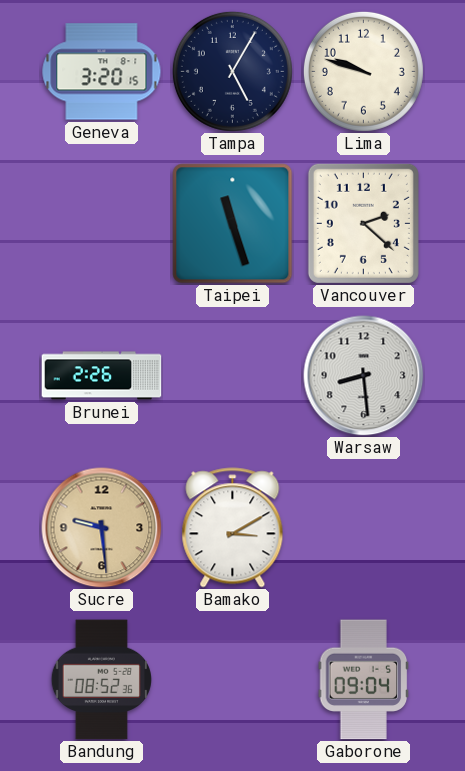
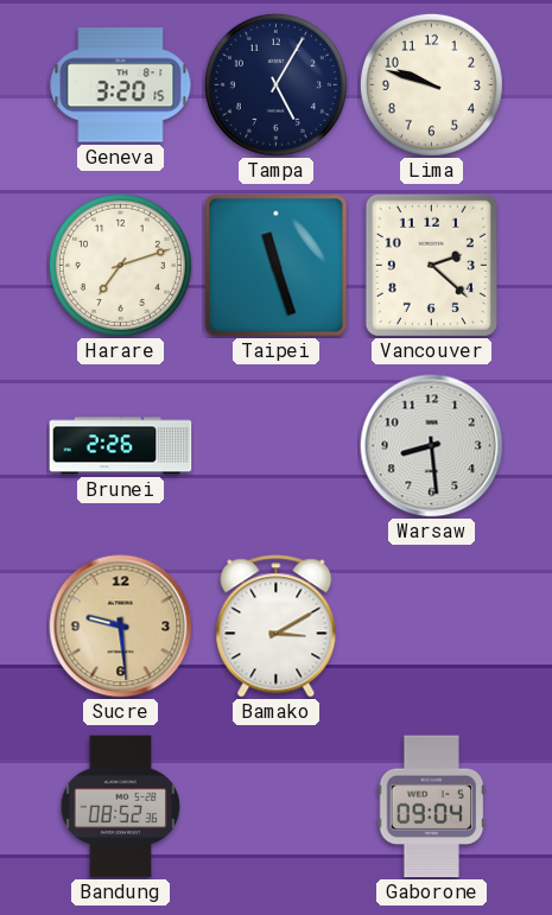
Harare: none -> 7:12 (120, 265)
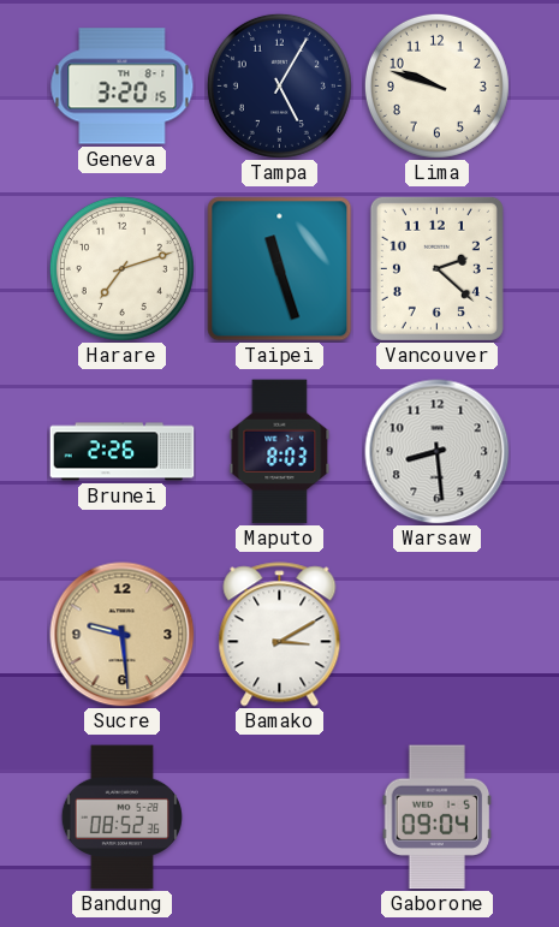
Maputo: none -> 8:03 (280, 452)
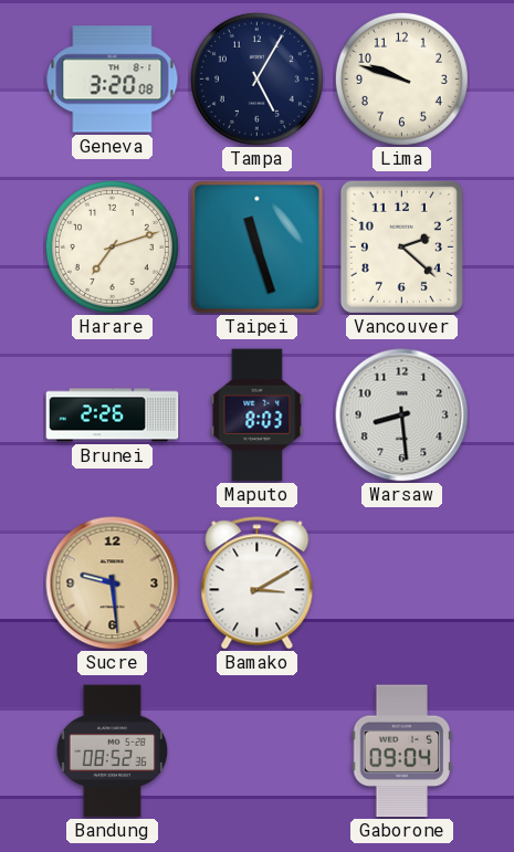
Geneva: 3:20:15 -> 3:20:08 (113, 80)
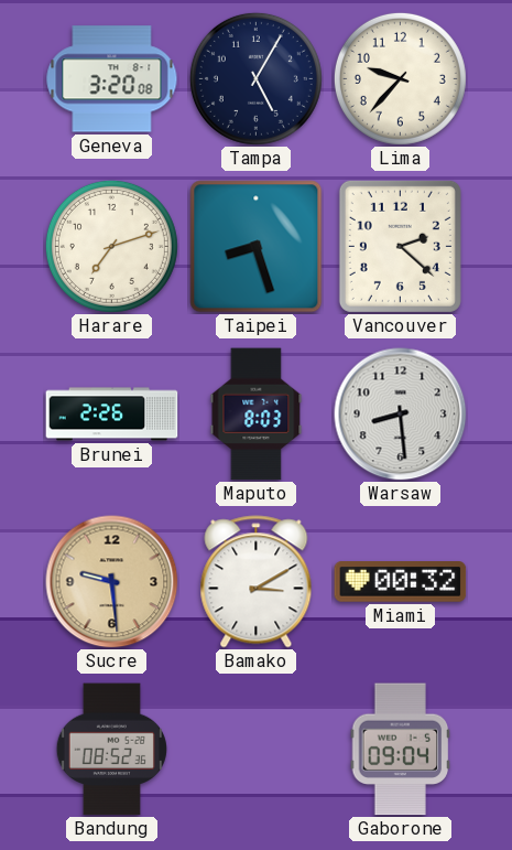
Lima: 9:48 -> 9:37 (400, 78)
Taipei: 11:27 -> 8:27 (257, 247)
Miami: none -> 00:32 (401, 582)
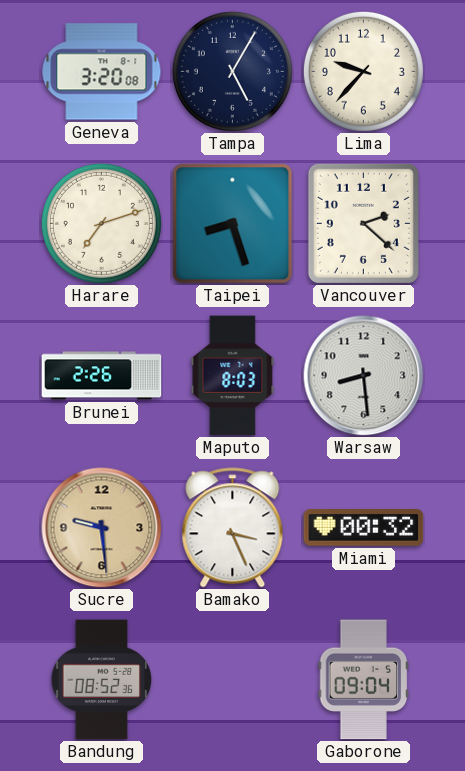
Bamako: 3:10 -> 3:26 (233, 528)
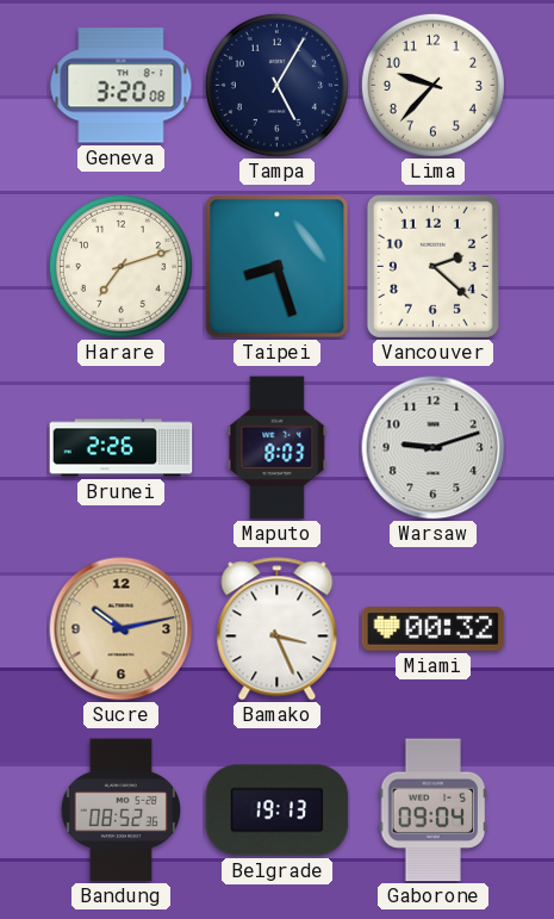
Warsaw: 8:29 -> 9:12 (434, 448)
Sucre: 9:29 -> 10:13 (122, 629)
Belgrade: none -> 19:13 (278, 811)
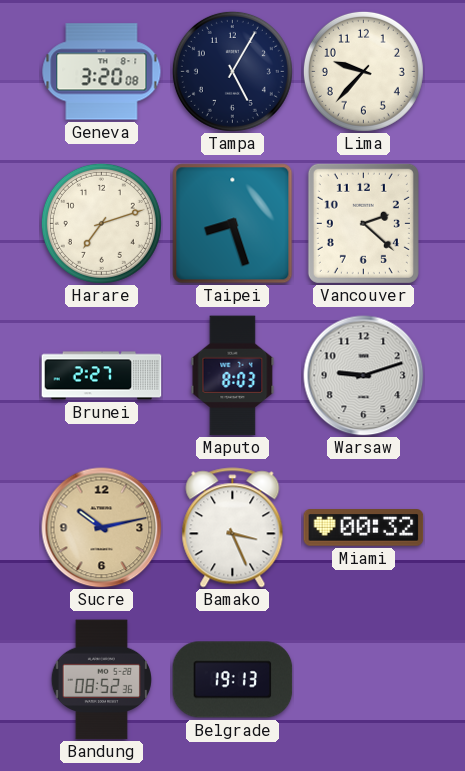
Brunei: 2:26 -> 2:27 (102, 376)
Gaborone: 09:04 -> none (434, 811)
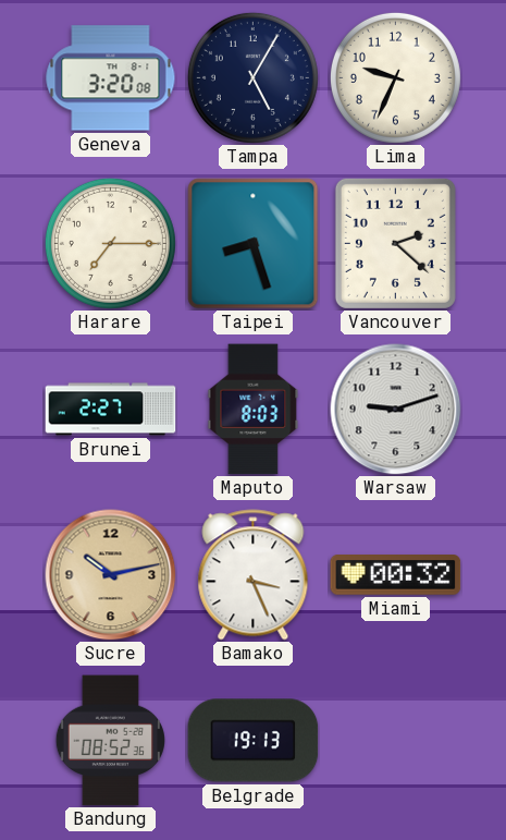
Lima: 9:37 -> 9:34 (395, 77)
Harare: 7:12 -> 7:15 (110, 243)
